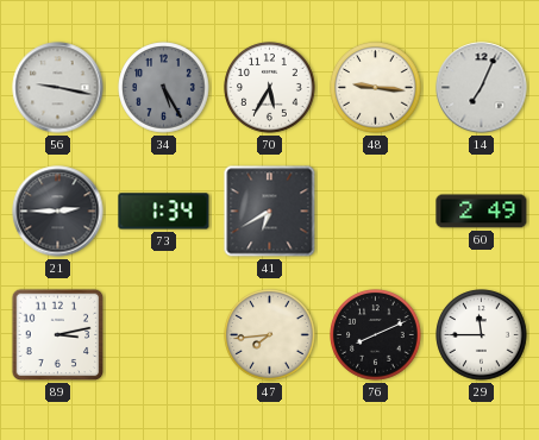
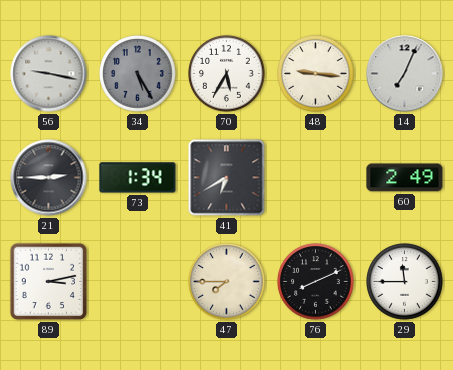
47: 7:44 -> 7:45 (227, 282)
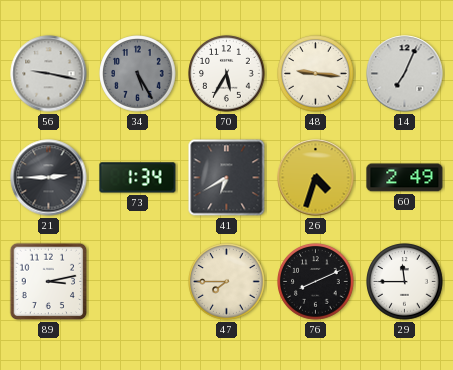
26: none -> 4:33 (316, 178)
